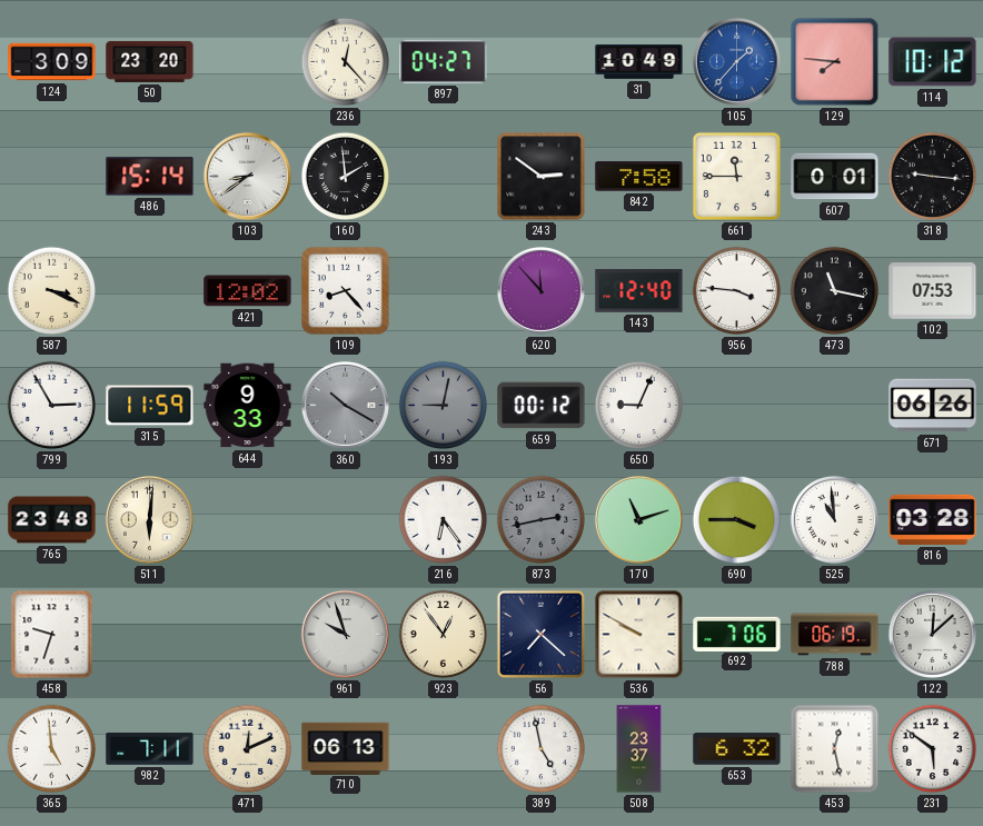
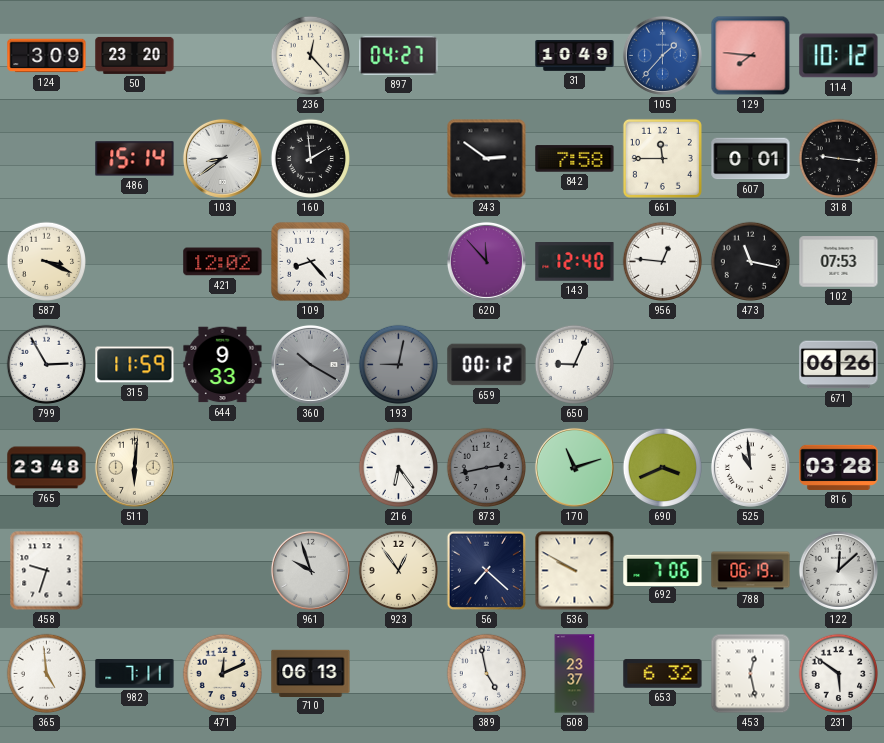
956: 3:46 -> 12:46 (663, 262)
690: 3:45 -> 3:41 (663, 468)
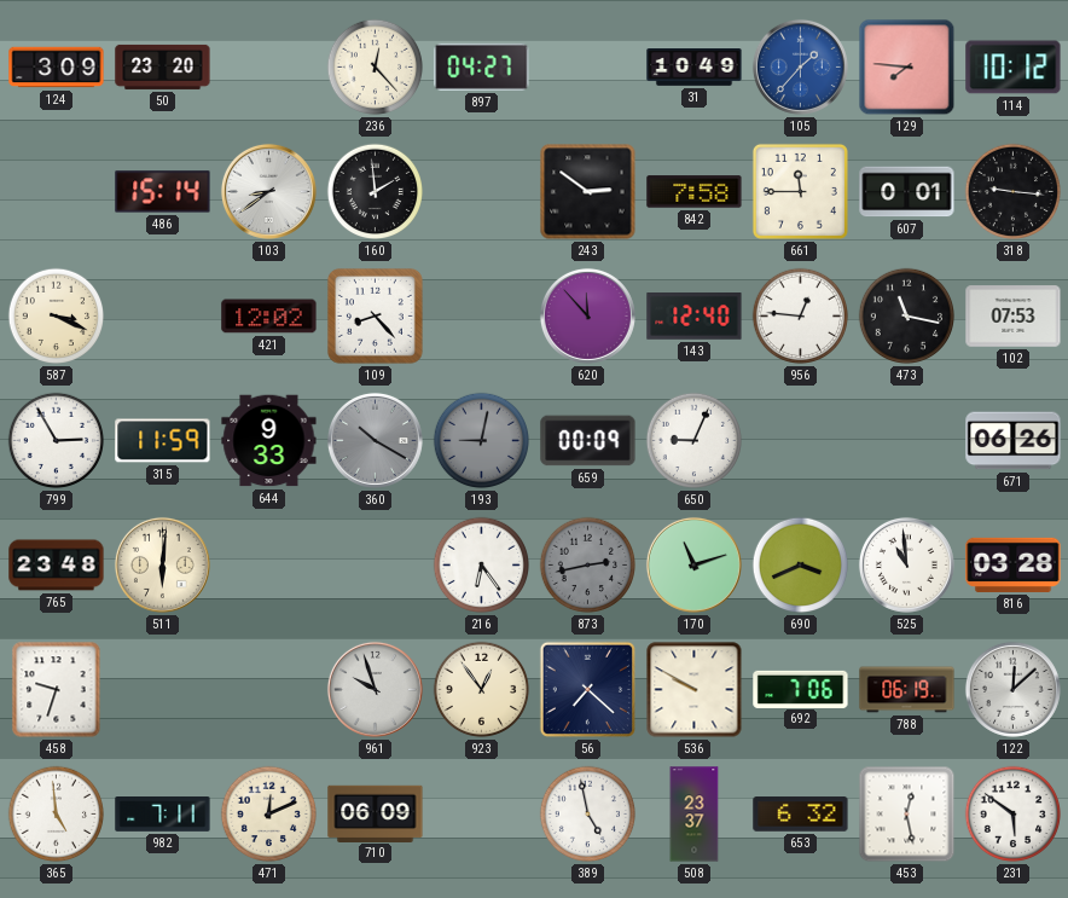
659: 00:12 -> 00:09 (588, 441)
710: 06:13 -> 06:09 (376, 813)
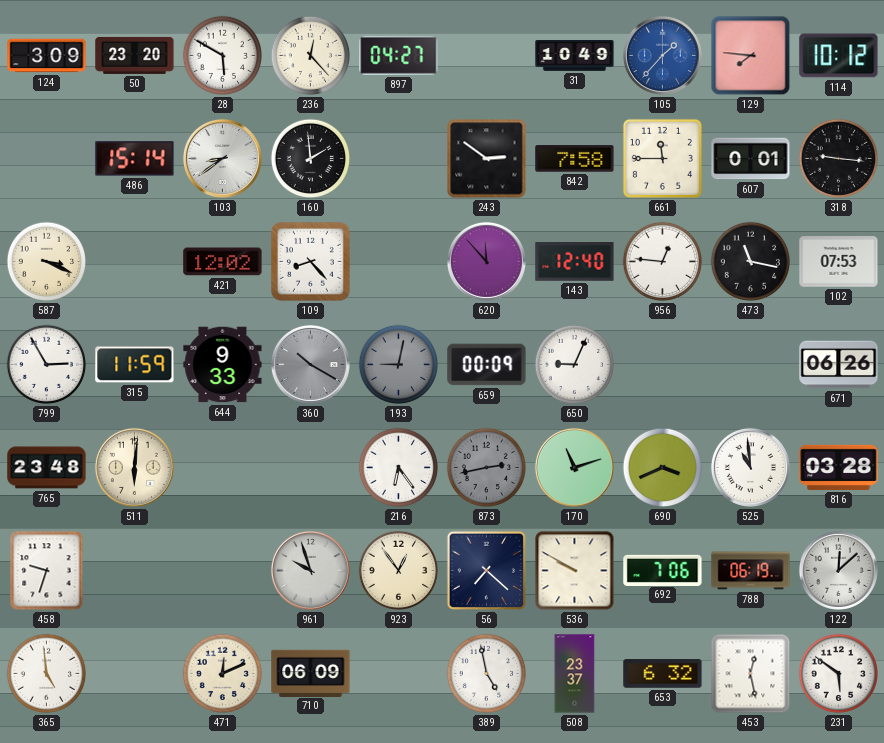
28: none -> 5:50 (223, 56)
982: 7:11 -> none (163, 815)
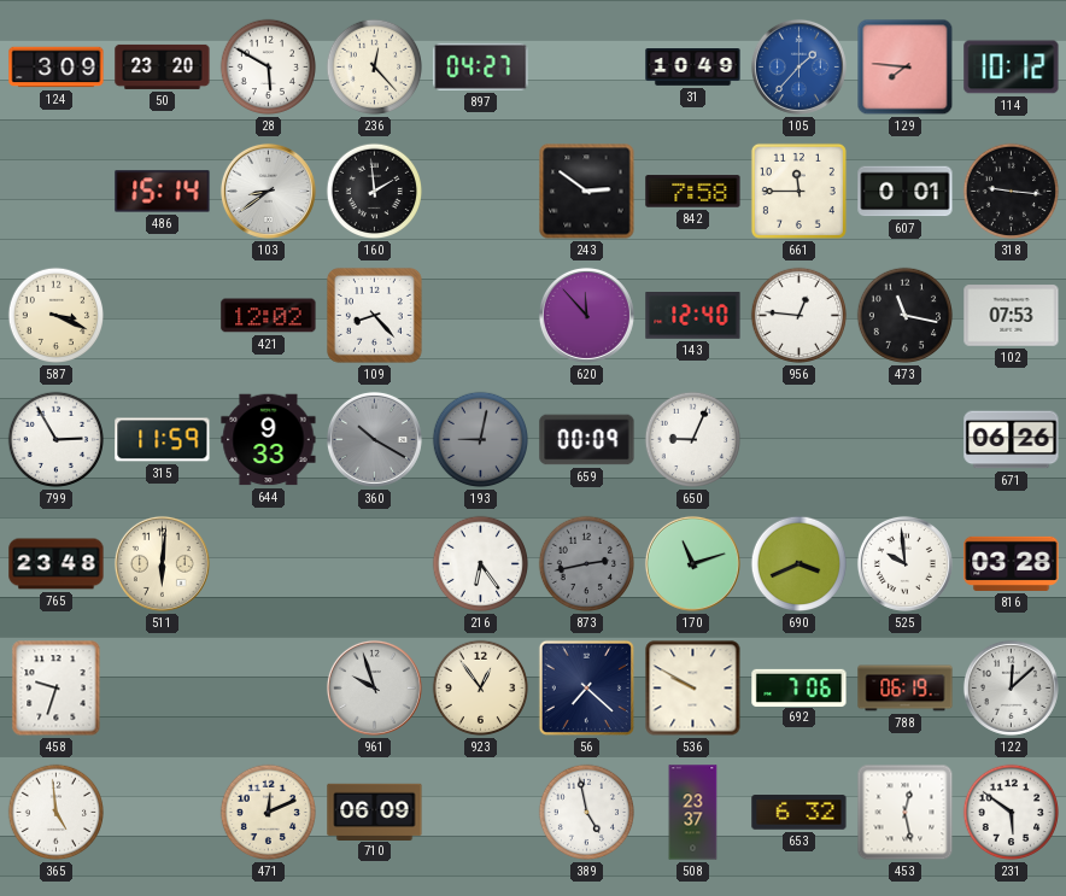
525: 10:59 -> 9:59 (904, 563)
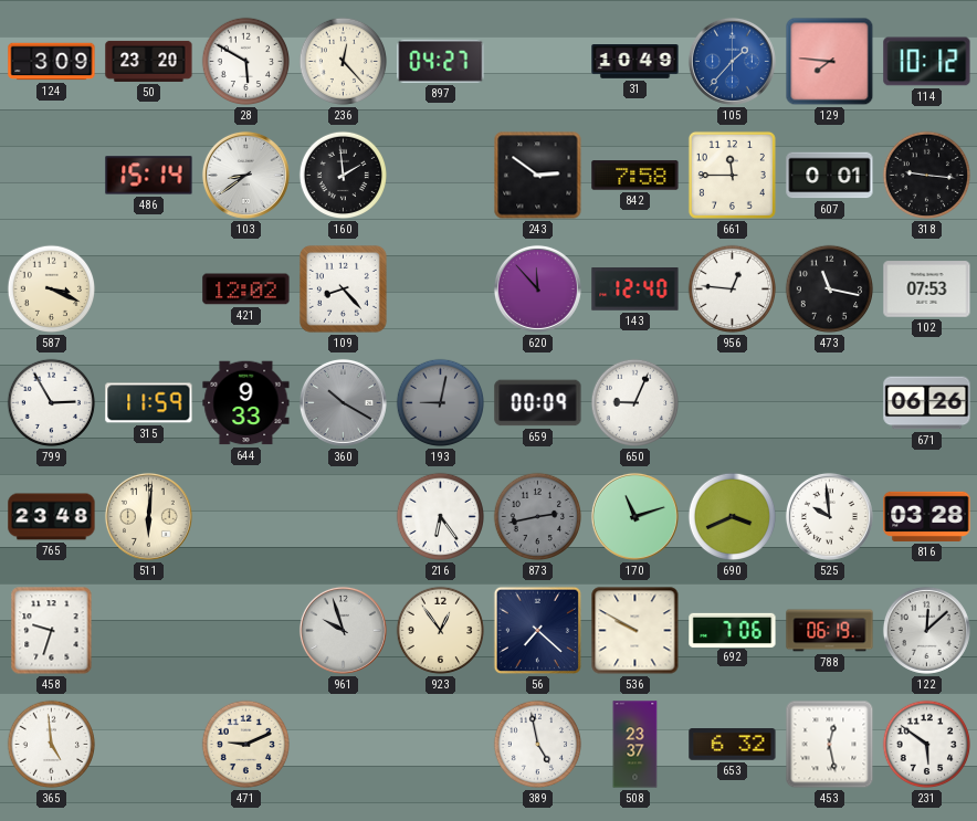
471: 12:11 -> 9:11 (246, 745)
710: 06:09 -> none (375, 812)
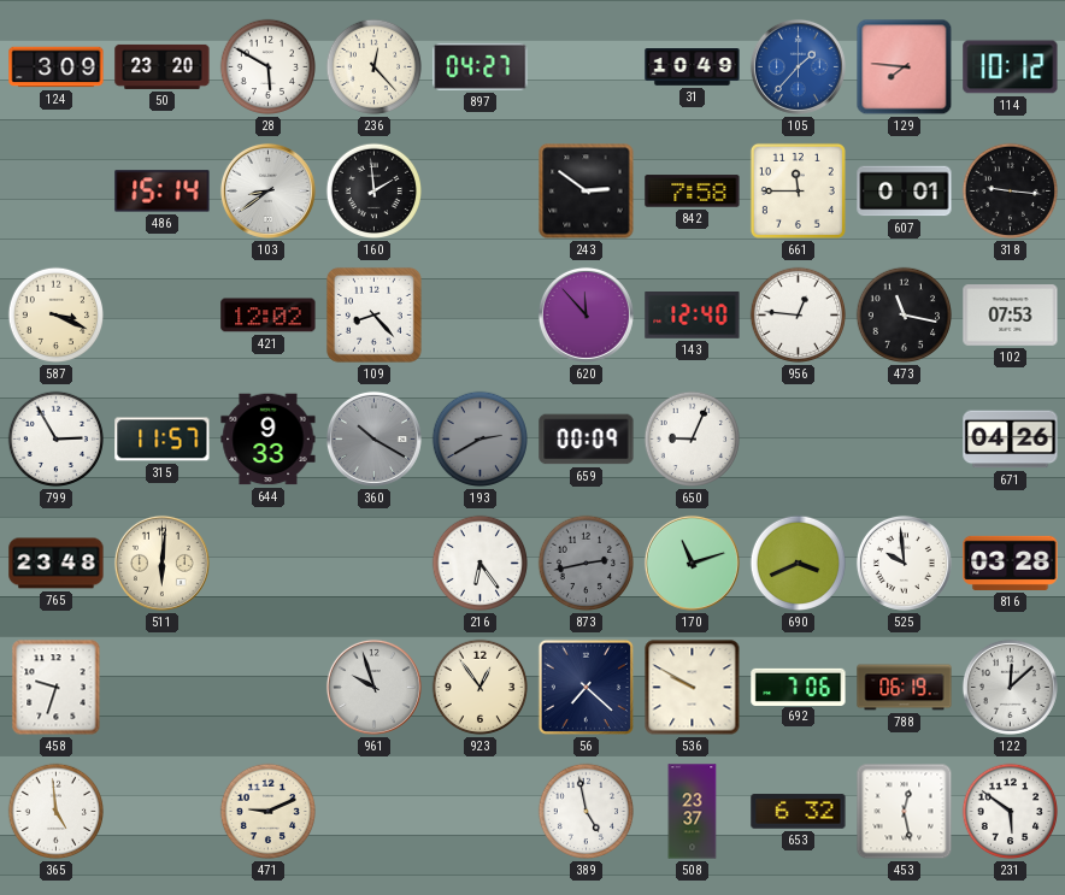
315: 11:59 -> 11:57 (163, 440)
193: 9:02 -> 2:40 (481, 440)
671: 06:26 -> 04:26 (1011, 440)
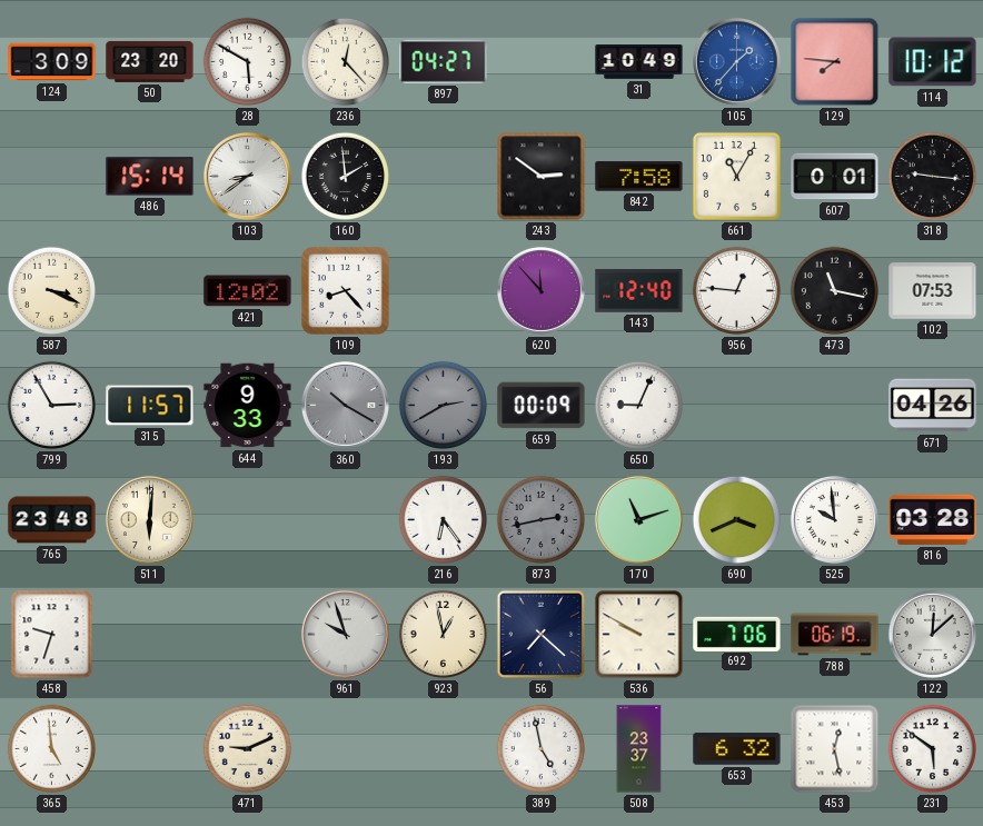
661: 11:45 -> 11:05 (736, 176)
923: 12:54 -> 12:58 (444, 635)
